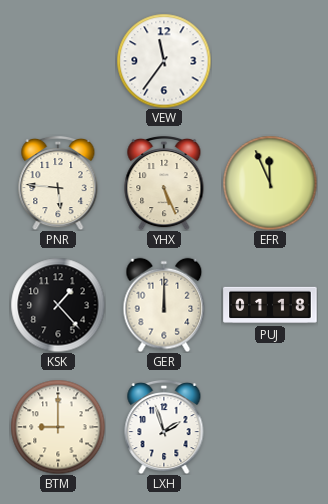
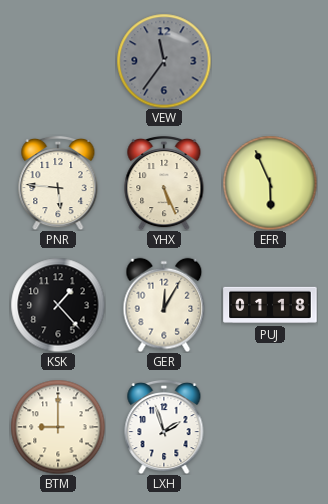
VEW dial: white -> grey (164, 61)
EFR: 11:56 -> 5:56 (270, 183)
GER: 12:00 -> 12:05 (164, 305)
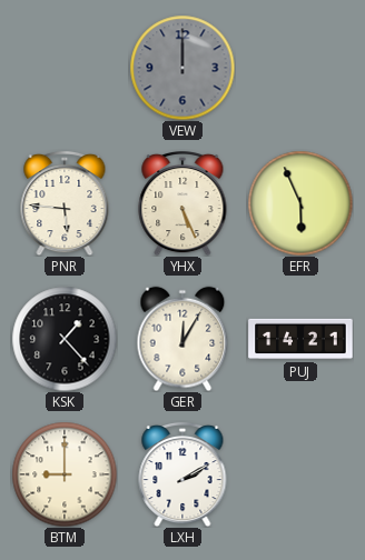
VEW: 11:36 -> 12:00 (182, 68)
PUJ: 01:18 -> 14:21 (300, 339)
LXH: 1:57 -> 2:10 (182, 474)
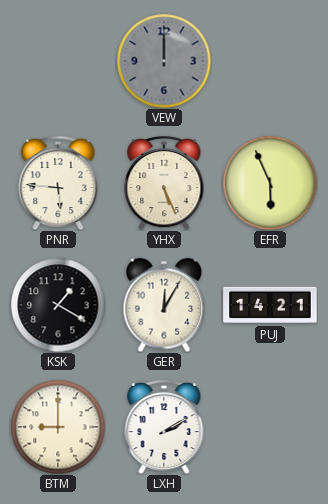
KSK: 1:23 -> 1:20 (58, 305)
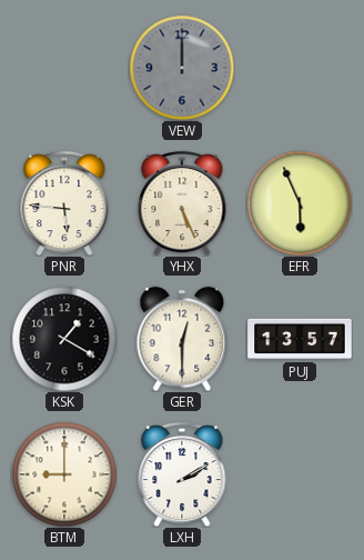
GER: 12:05 -> 12:30 (182, 339)
PUJ: 14:21 -> 13:57 (300, 339)
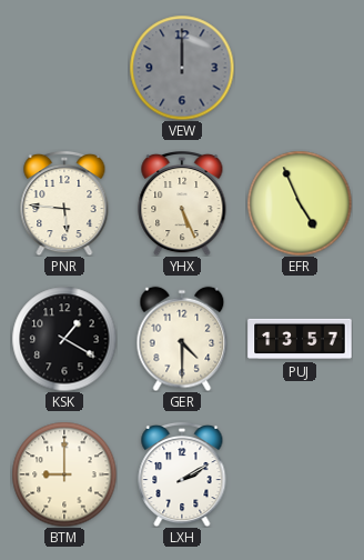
EFR: 5:56 -> 4:56 (300, 203)
GER: 12:30 -> 4:30 (182, 339)
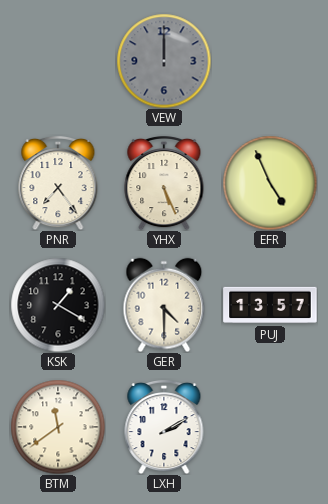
PNR: 5:46 -> 7:24 (58, 183)
BTM: 9:00 -> 11:39 (58, 427)
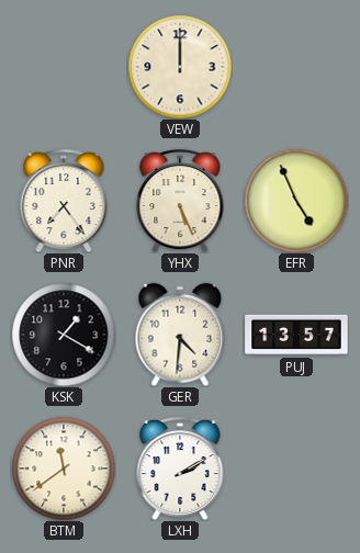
VEW dial: grey -> cream (180, 67)
GER: 4:30 -> 4:31 (180, 335)
